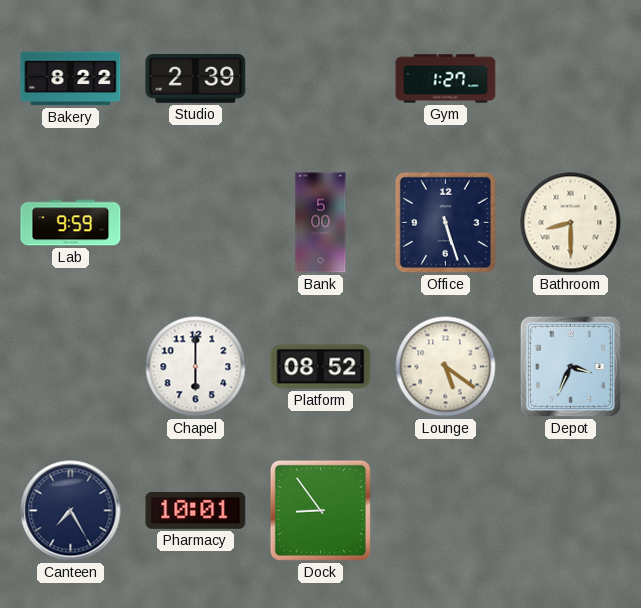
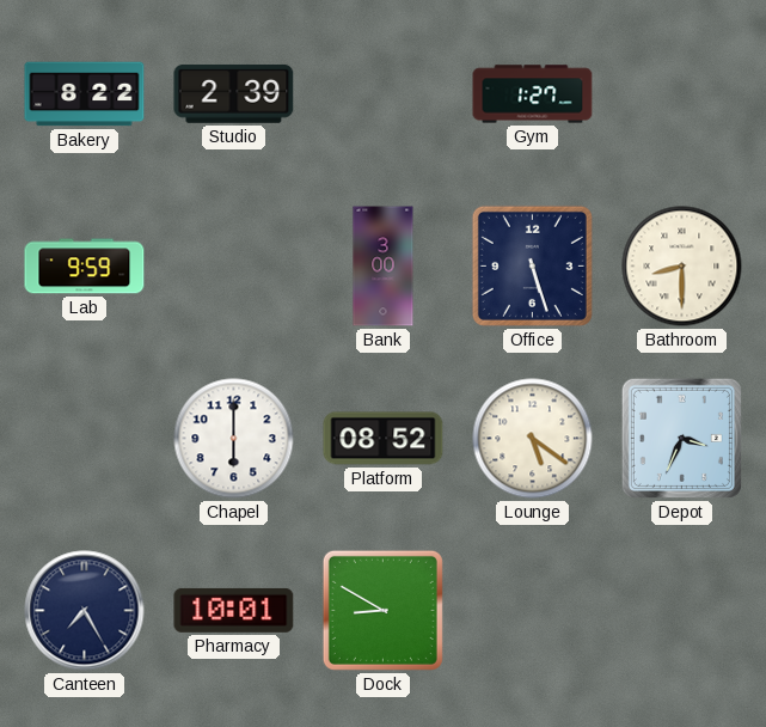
Bank: 5:00 -> 3:00 (384, 267)
Dock: 8:54 -> 8:50 (382, 610)
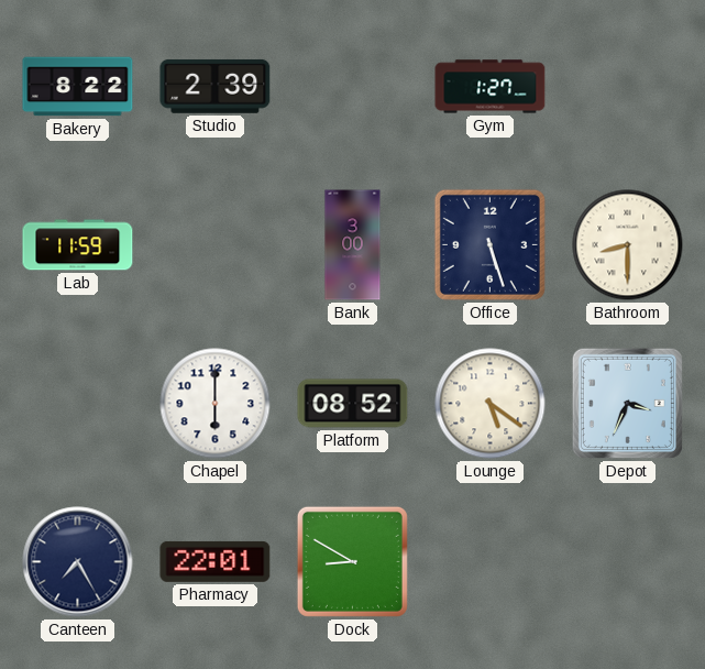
Lab: 9:59 -> 11:59 (78, 245)
Pharmacy: 10:01 -> 22:01 (216, 561)
